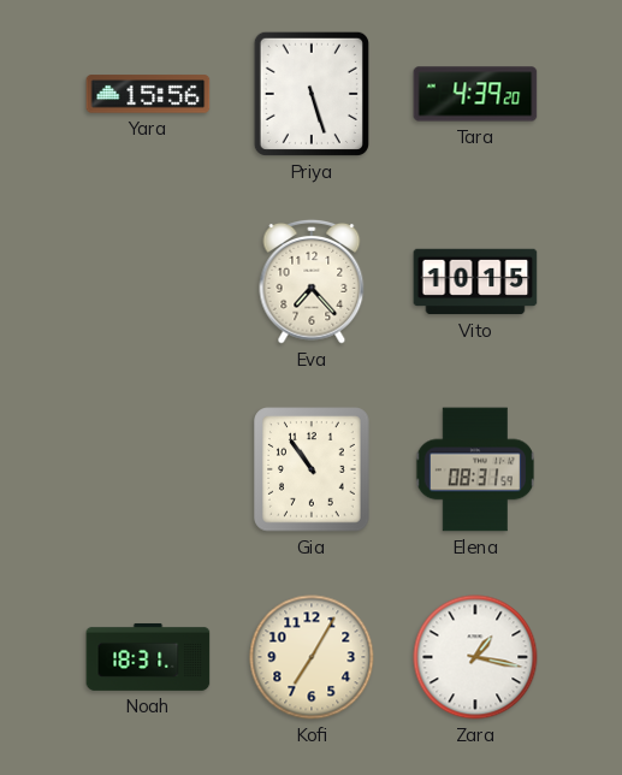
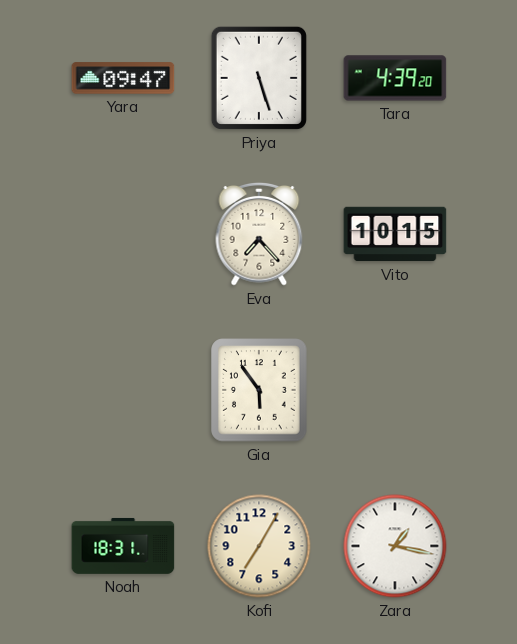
Yara: 15:56 -> 09:47 (123, 78)
Gia: 10:54 -> 5:54 (259, 390)
Elena: 08:31 -> none (475, 469)
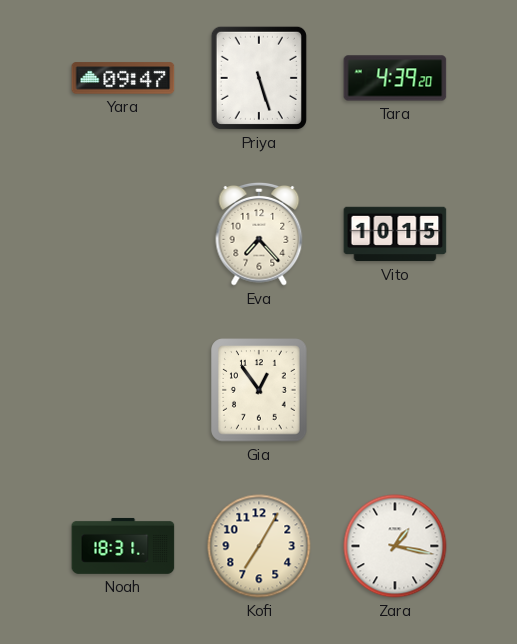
Gia: 5:54 -> 12:54 (259, 390)
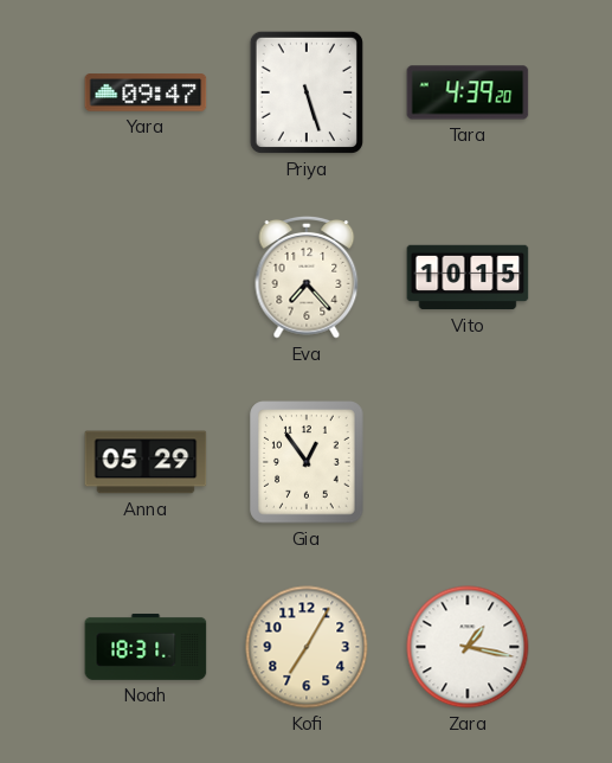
Anna: none -> 05:29 (146, 462)
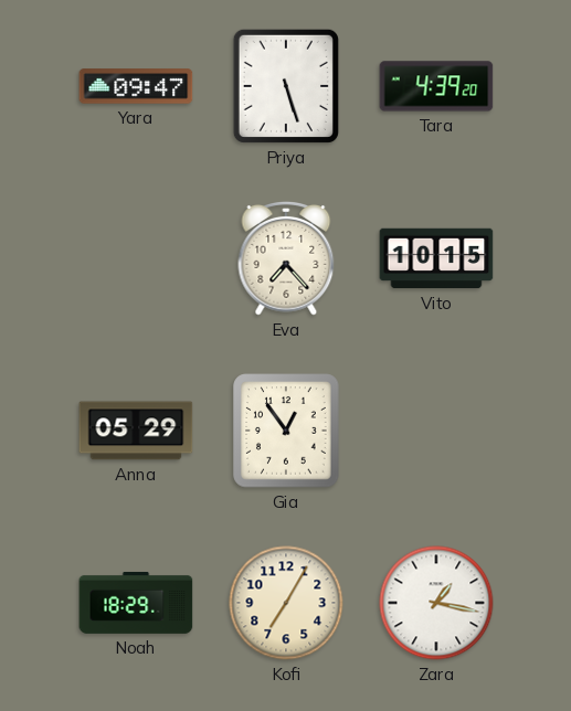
Noah: 18:31 -> 18:29 (136, 603)
